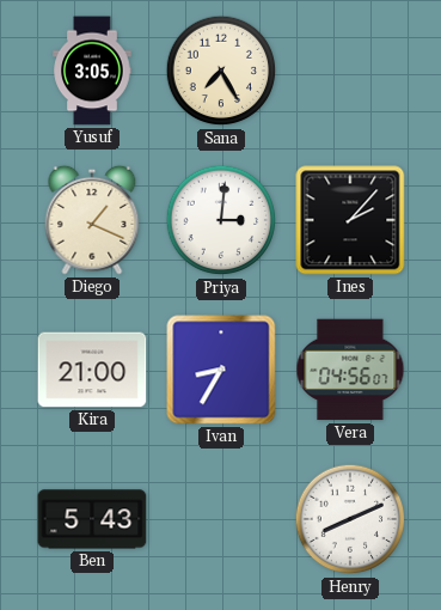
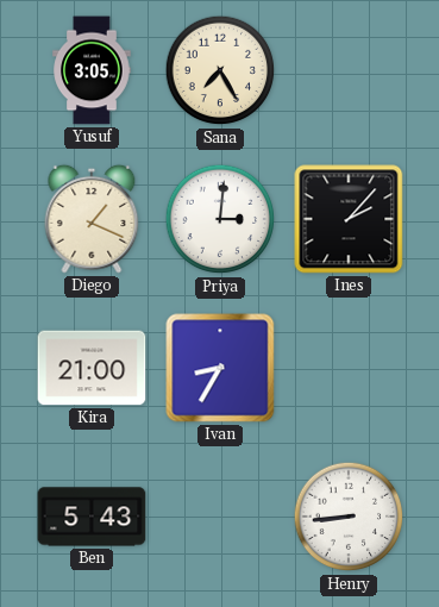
Vera: 04:56 -> none (350, 370)
Henry: 8:11 -> 8:44 (349, 517)
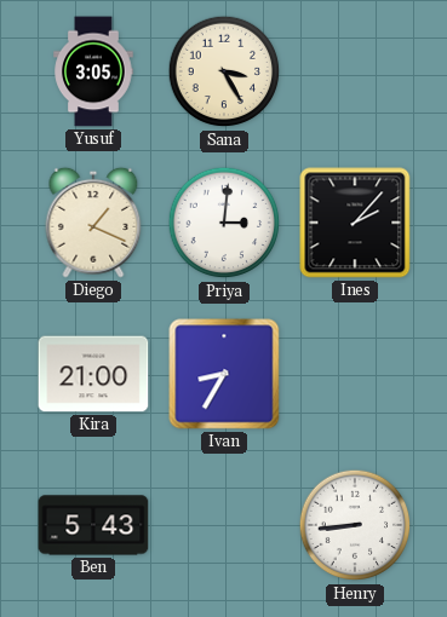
Sana: 7:25 -> 3:25 (224, 71)
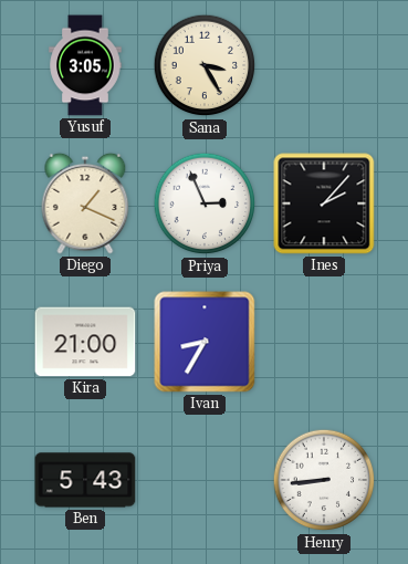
Priya: 3:01 -> 2:56 (205, 203)
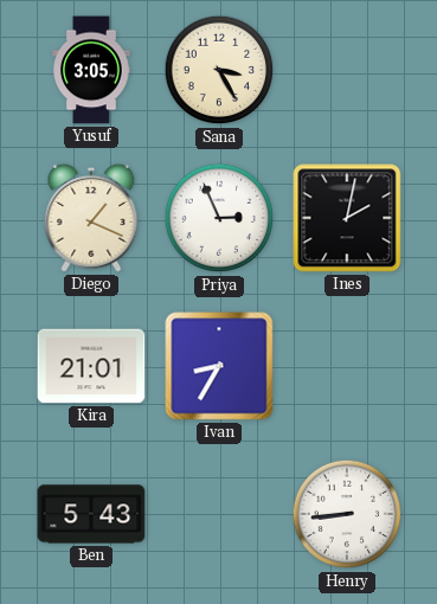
Ines: 2:07 -> 2:02 (347, 218)
Kira: 21:00 -> 21:01 (91, 366)
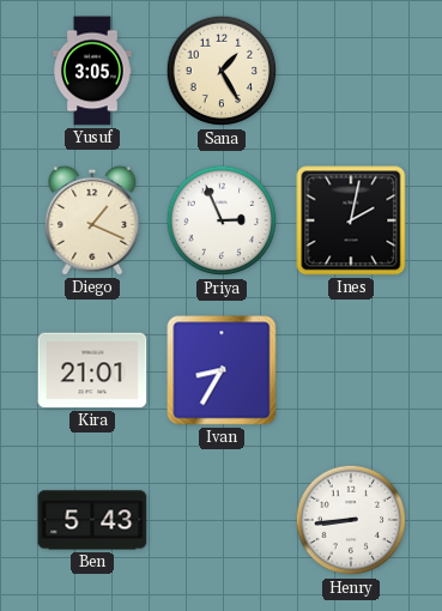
Sana: 3:25 -> 1:25 (222, 71)
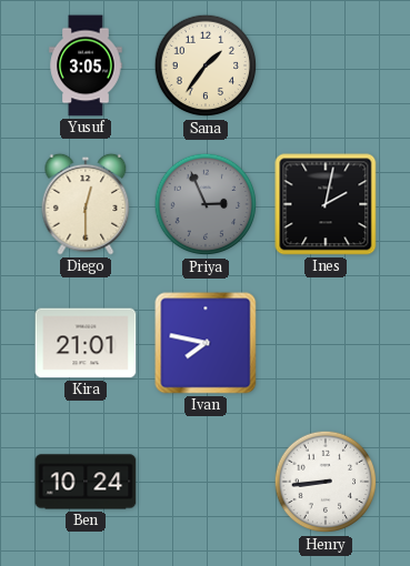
Sana: 1:25 -> 1:36 (206, 65)
Diego: 1:19 -> 12:30 (86, 204)
Priya dial: white -> grey (206, 204)
Ivan: 8:35 -> 7:47 (206, 343)
Ben: 5:43 -> 10:24 (86, 482)
